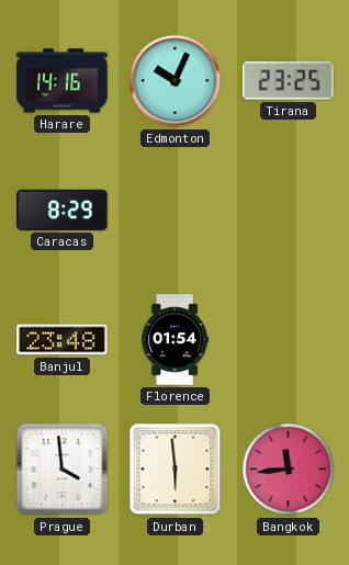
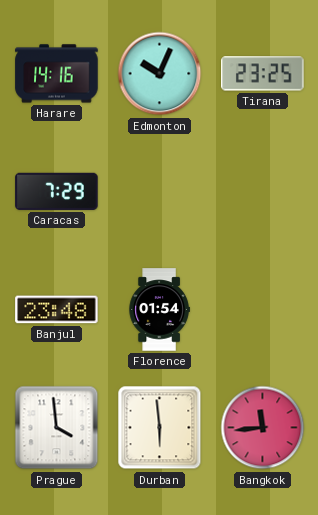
Caracas: 8:29 -> 7:29 (57, 191)
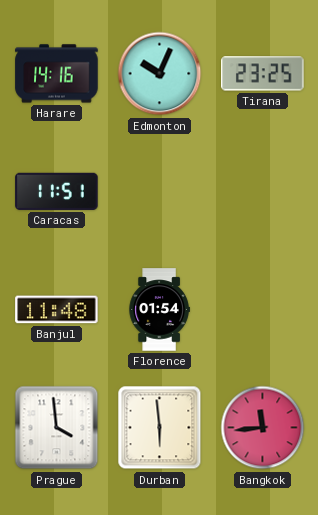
Caracas: 7:29 -> 11:51 (57, 191)
Banjul: 23:48 -> 11:48 (57, 310)
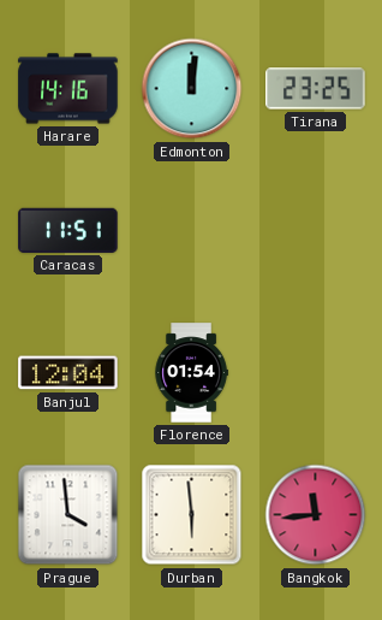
Edmonton: 10:04 -> 12:01 (192, 89)
Banjul: 11:48 -> 12:04 (68, 373)
